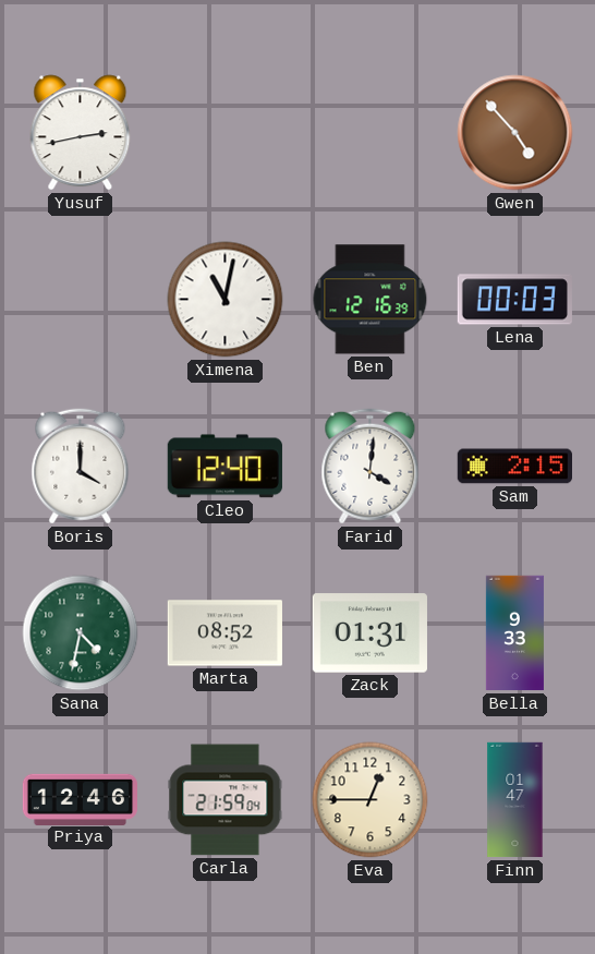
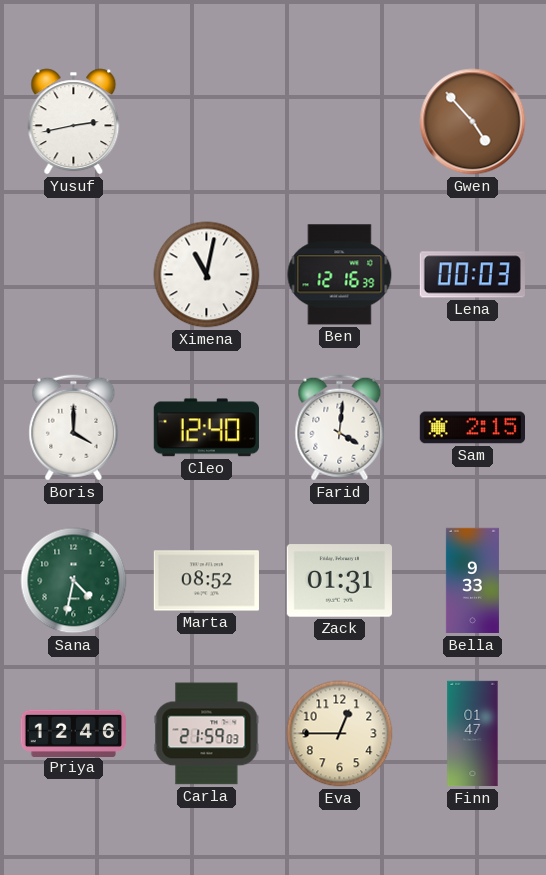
Carla: 21:59:04 -> 21:59:03 (207, 734)
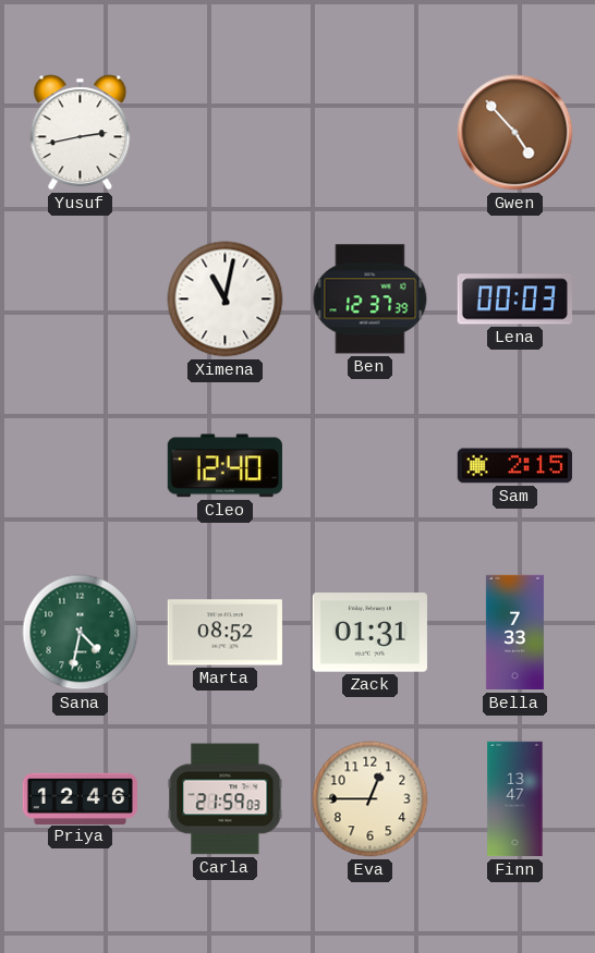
Ben: 12:16 -> 12:37 (371, 300)
Boris: 4:00 -> none (74, 428)
Farid: 4:01 -> none (340, 428)
Bella: 9:33 -> 7:33 (514, 633)
Finn: 01:47 -> 13:47 (515, 799)
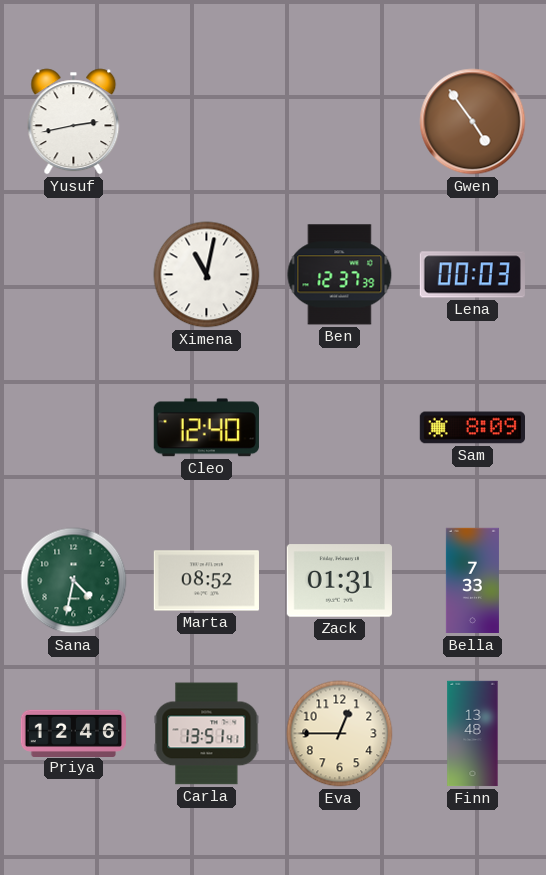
Gwen: 4:53 -> 4:54 (473, 122)
Sam: 2:15 -> 8:09 (472, 428)
Carla: 21:59 -> 13:51 (207, 734)
Finn: 13:47 -> 13:48 (473, 734)
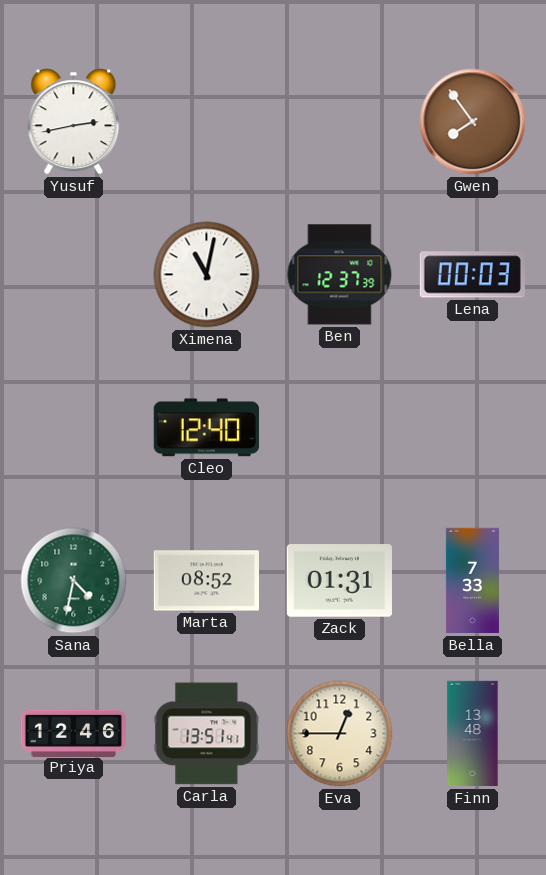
Gwen: 4:54 -> 7:54 (473, 122)
Sam: 8:09 -> none (472, 428)
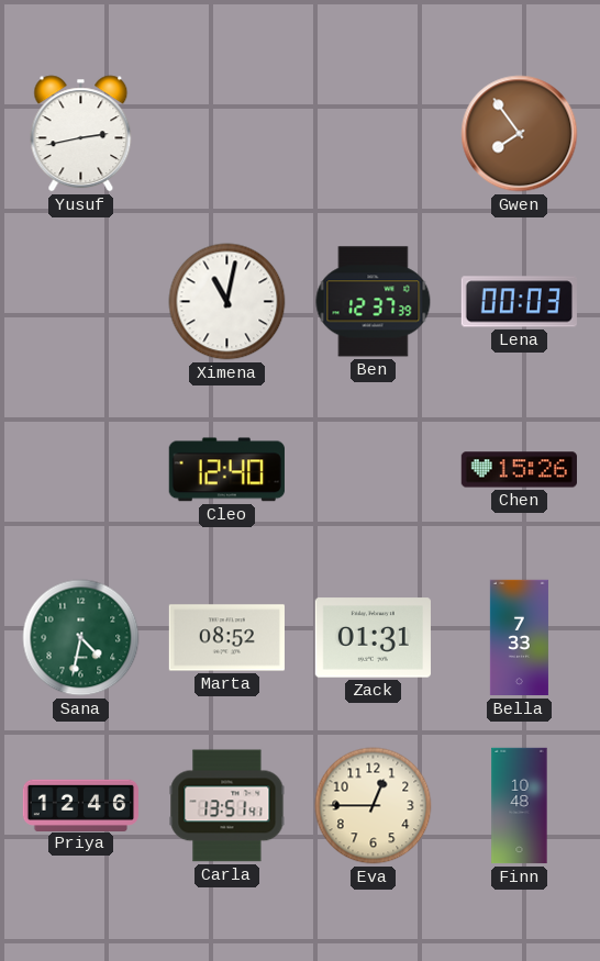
Chen: none -> 15:26 (519, 470)
Finn: 13:48 -> 10:48 (520, 806)
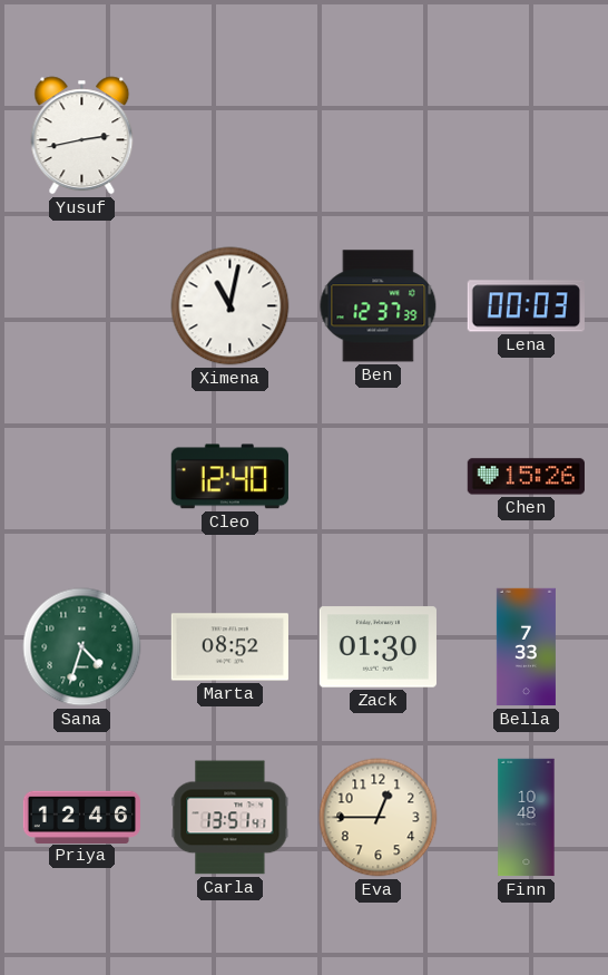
Gwen: 7:54 -> none (520, 134)
Sana: 4:32 -> 4:33 (82, 647)
Zack: 01:31 -> 01:30 (377, 647)
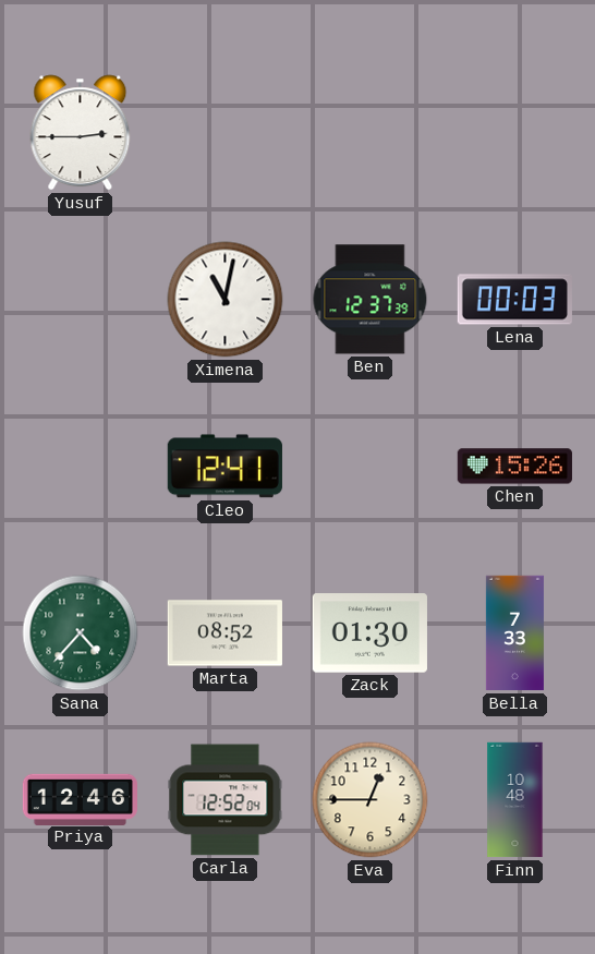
Yusuf: 2:43 -> 2:45 (81, 133)
Cleo: 12:40 -> 12:41 (224, 467)
Sana: 4:33 -> 4:37 (81, 633)
Carla: 13:51 -> 12:52 (226, 800)
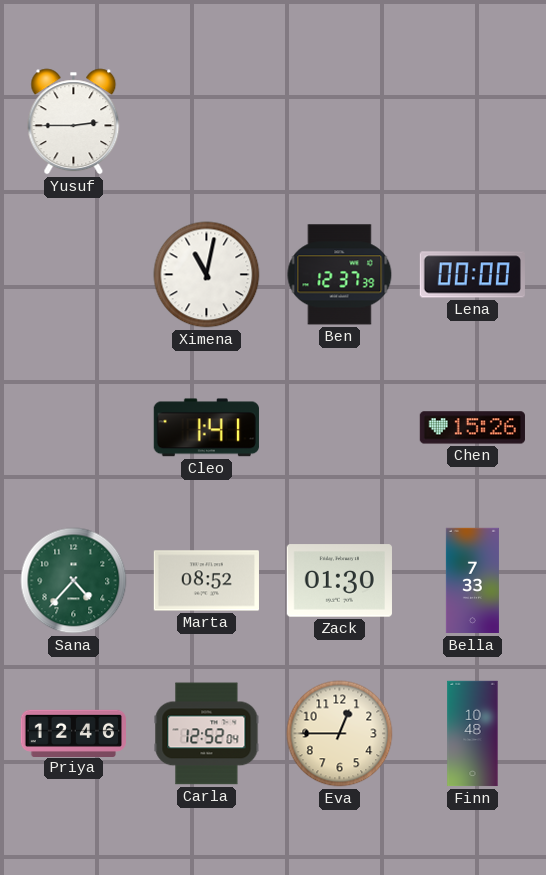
Lena: 00:03 -> 00:00 (472, 275)
Cleo: 12:41 -> 1:41 (206, 428)
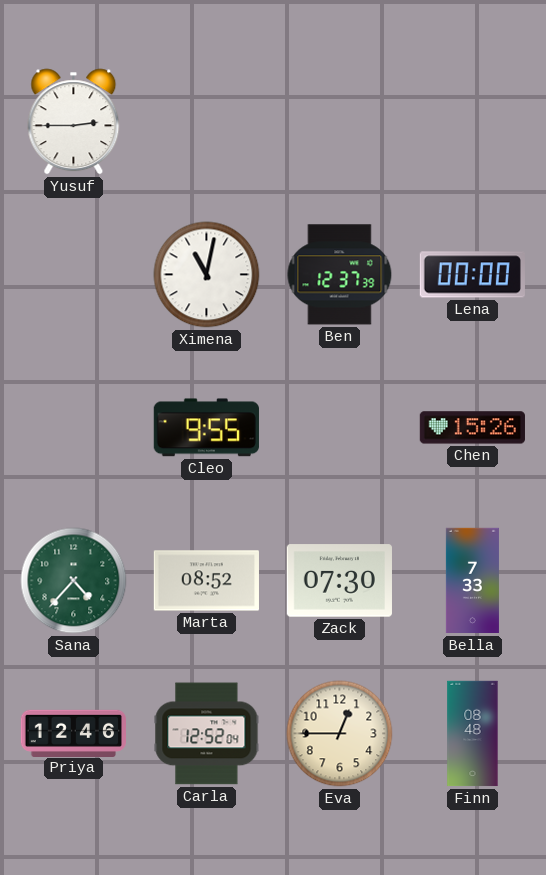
Cleo: 1:41 -> 9:55 (206, 428)
Zack: 01:30 -> 07:30 (339, 581)
Finn: 10:48 -> 08:48 (473, 734)
